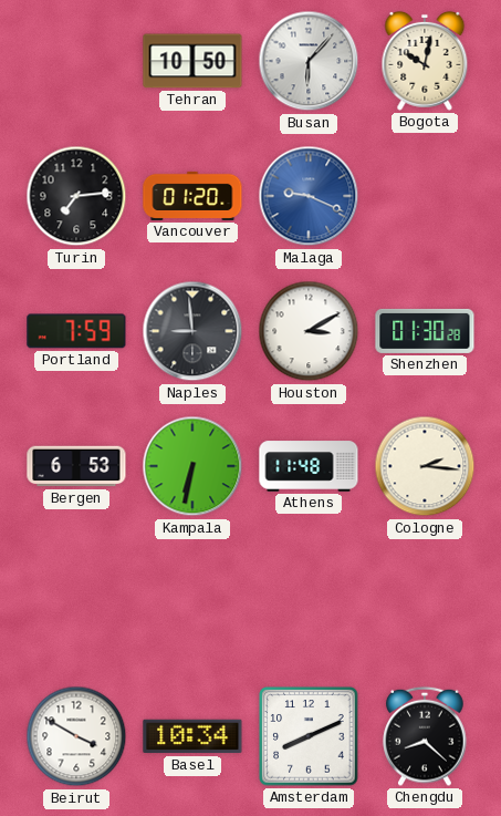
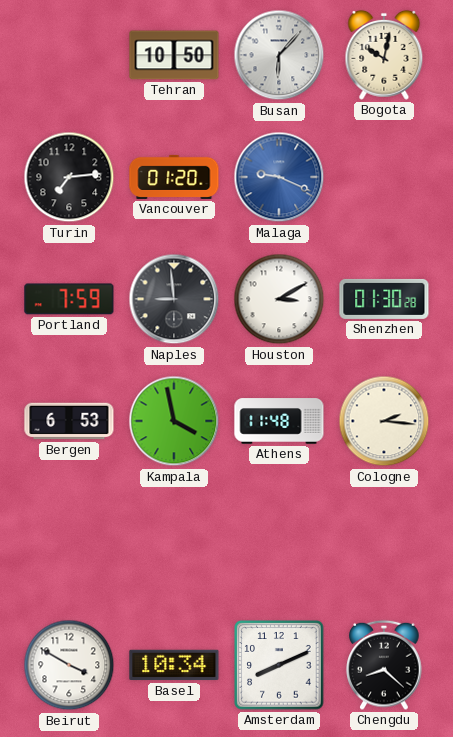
Kampala: 6:32 -> 3:58 (174, 421)
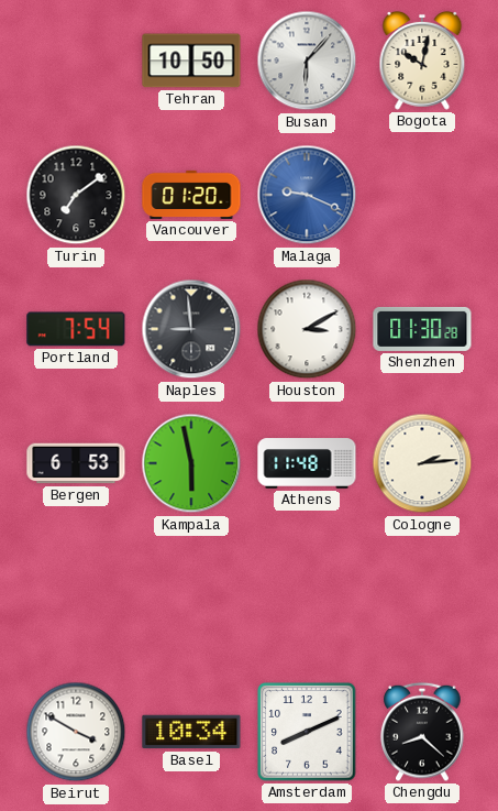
Turin: 7:14 -> 7:09 (76, 195)
Portland: 7:59 -> 7:54 (76, 329)
Kampala: 3:58 -> 5:58 (191, 463)
Cologne: 2:16 -> 2:14 (422, 463)
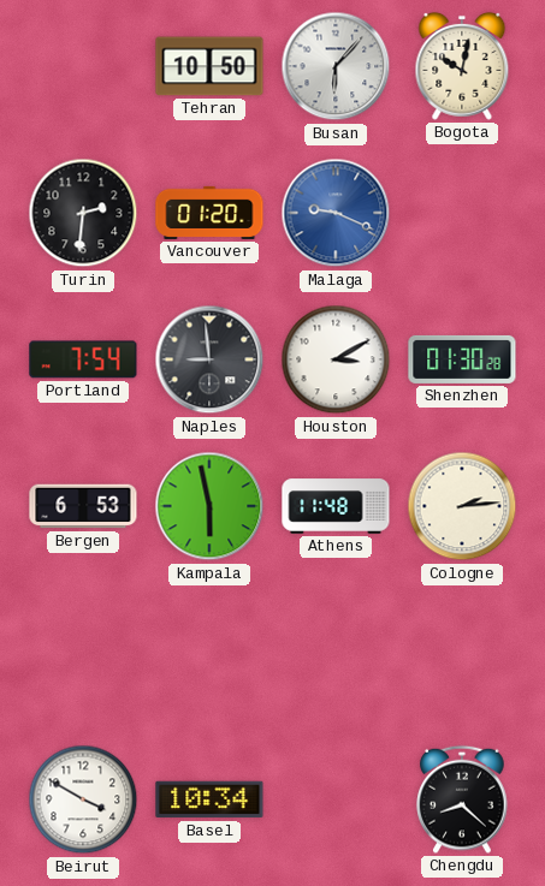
Turin: 7:09 -> 2:31 (83, 213)
Amsterdam: 8:11 -> none (307, 732)
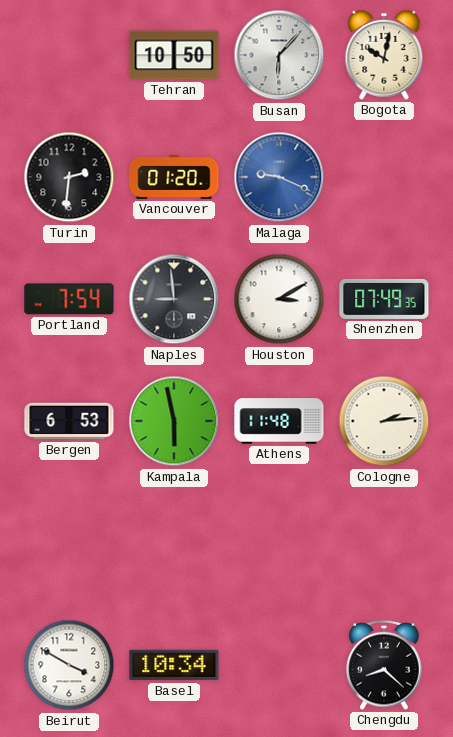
Shenzhen: 01:30 -> 07:49 (384, 299)
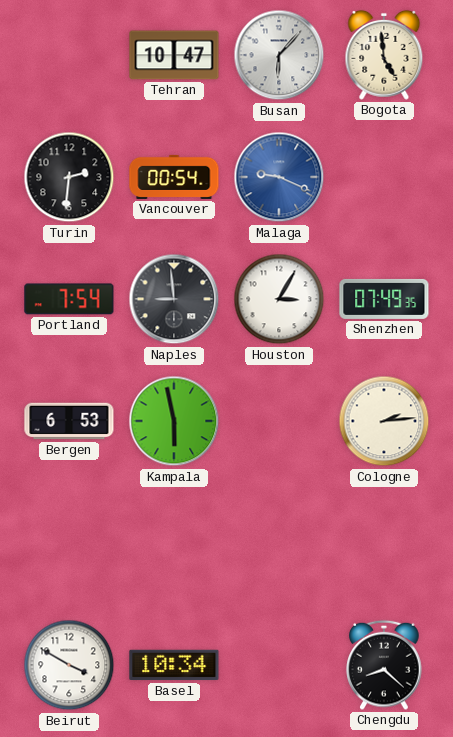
Tehran: 10:50 -> 10:47 (174, 55)
Bogota: 10:02 -> 4:59 (384, 55)
Vancouver: 01:20 -> 00:54 (174, 177)
Houston: 3:10 -> 3:05 (279, 299)
Athens: 11:48 -> none (279, 421)
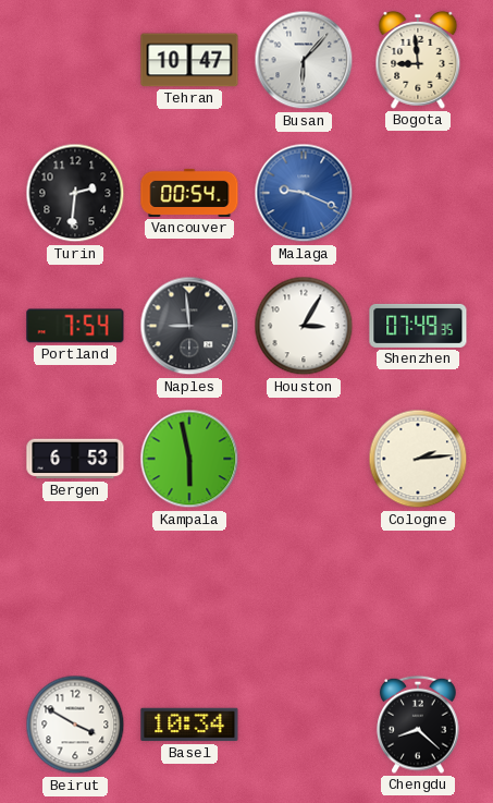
Bogota: 4:59 -> 8:59 (418, 60)
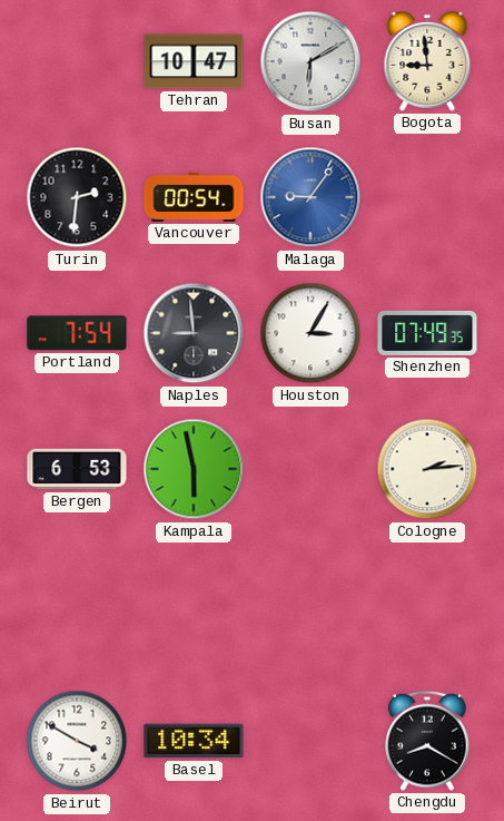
Busan: 6:07 -> 6:10 (310, 61)
Malaga: 9:19 -> 9:06 (310, 197)
Chengdu: 8:22 -> 8:20 (427, 741)
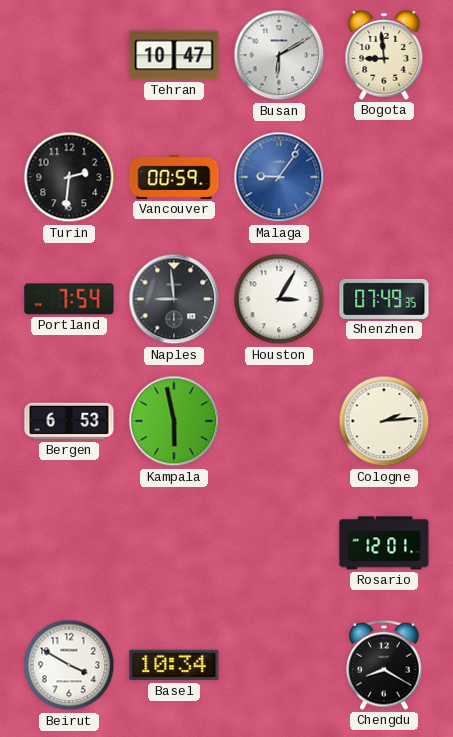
Vancouver: 00:54 -> 00:59 (174, 177)
Rosario: none -> 12:01 (384, 543)
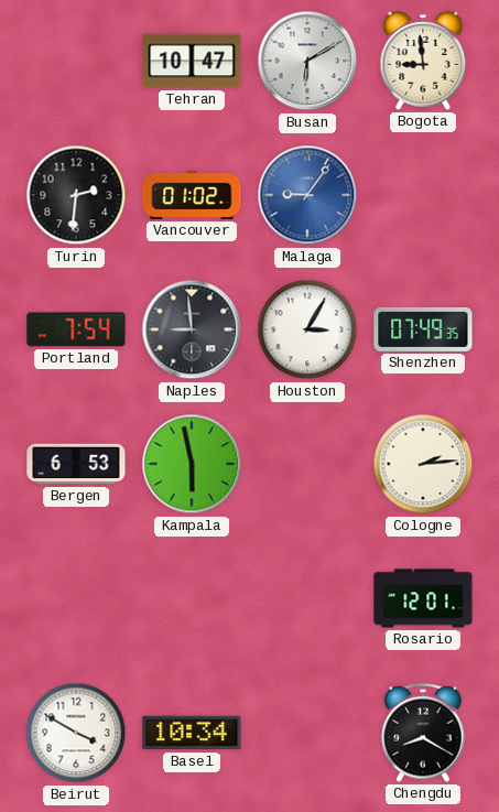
Vancouver: 00:59 -> 01:02 (192, 195)
